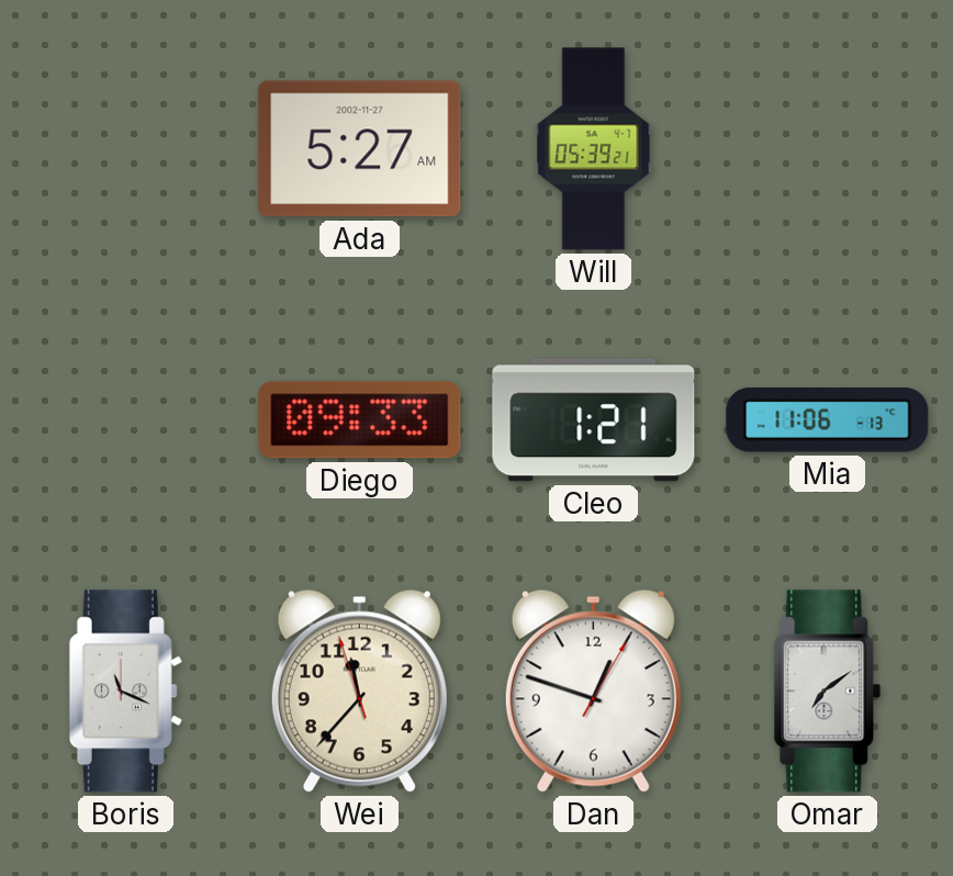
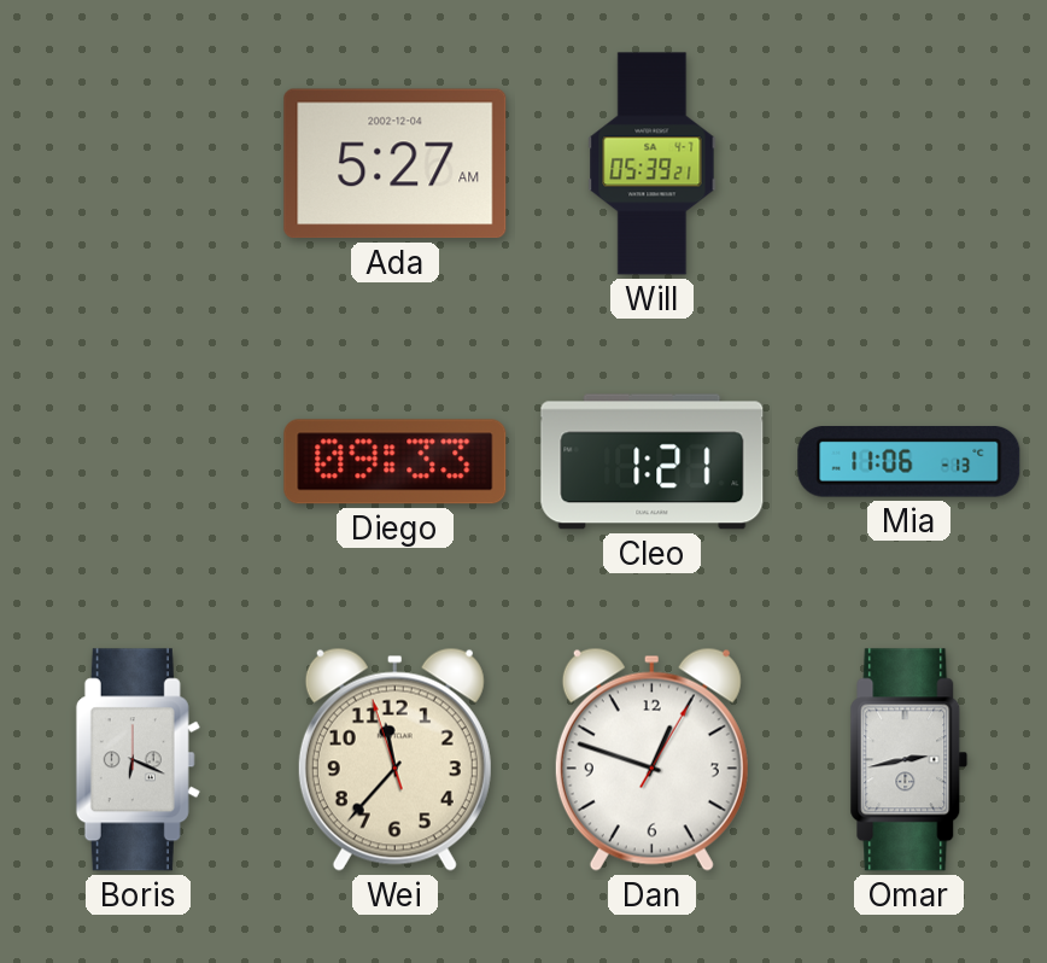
Ada date: 2002-11-27 -> 2002-12-04 (396, 164)
Boris: 11:19 -> 6:19 (138, 760)
Omar: 7:09 -> 2:43 (909, 760)
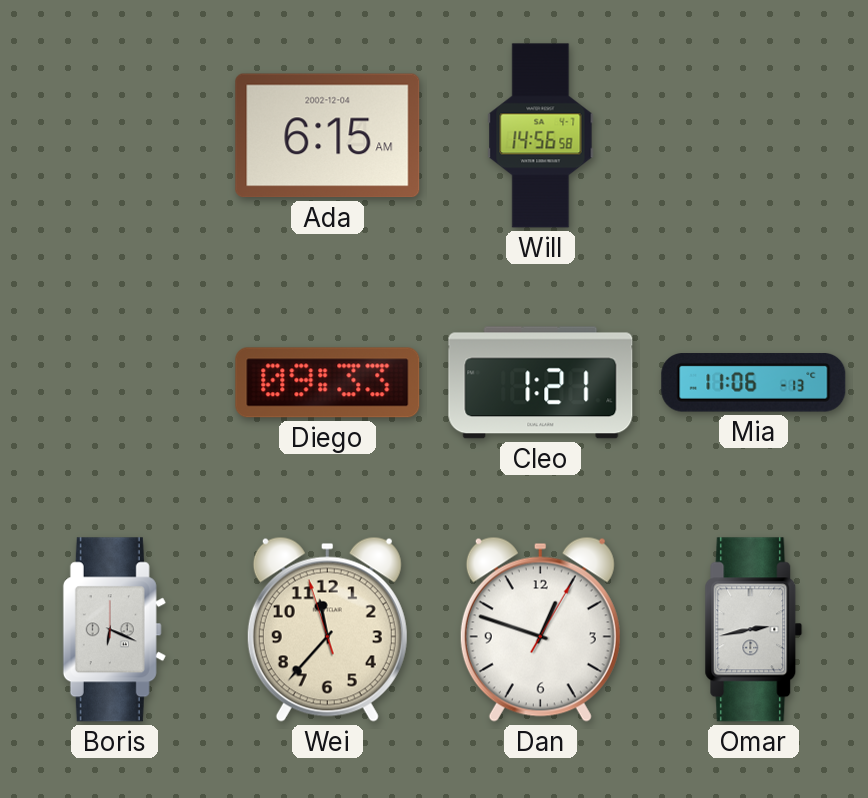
Ada: 5:27 -> 6:15 (328, 136)
Will: 05:39 -> 14:56 (541, 136)
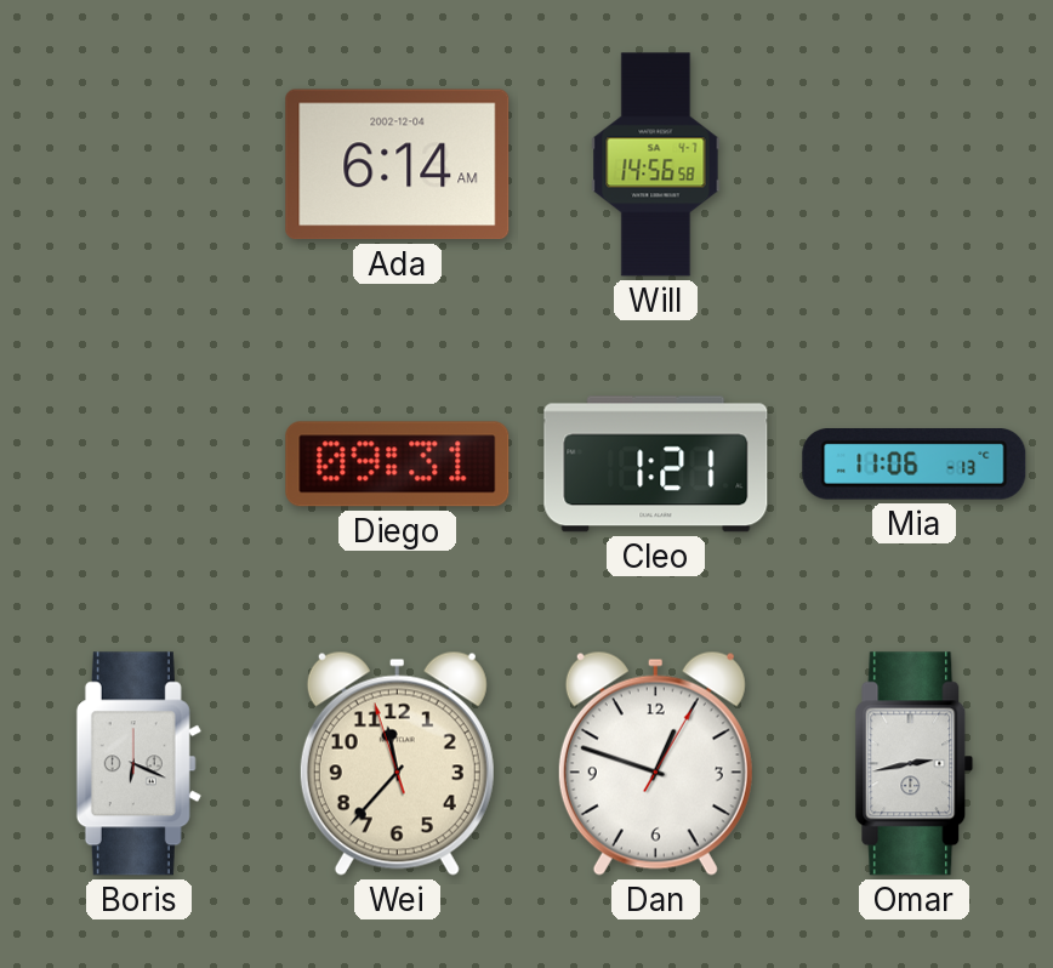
Ada: 6:15 -> 6:14 (398, 165)
Diego: 09:33 -> 09:31 (398, 465)
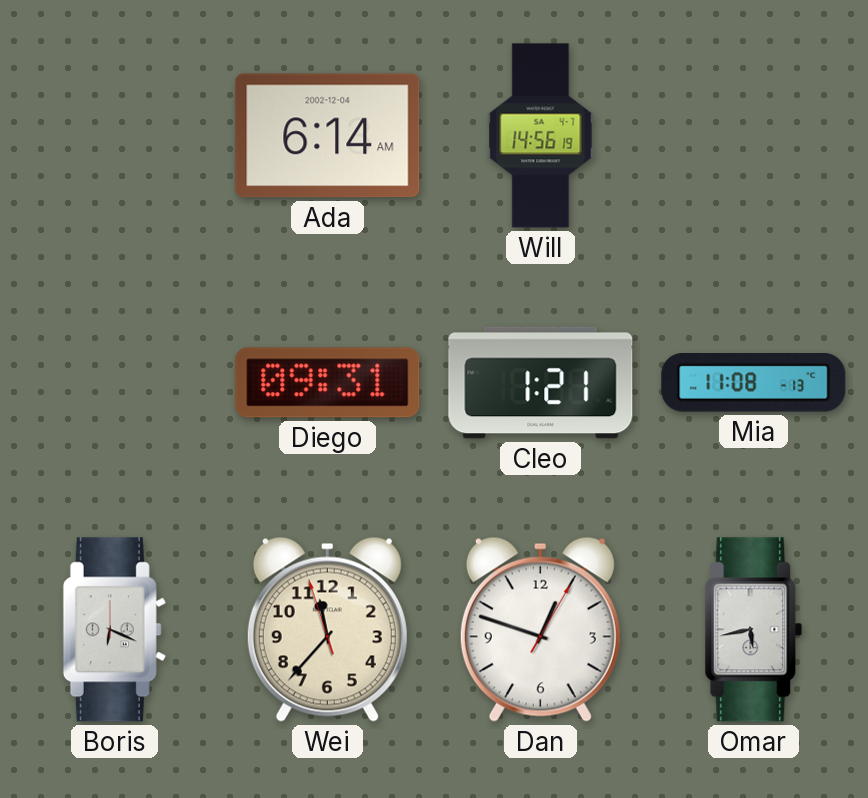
Will: 14:56:58 -> 14:56:19 (541, 136)
Mia: 11:06 -> 11:08 (754, 383)
Omar: 2:43 -> 5:43 (754, 630)
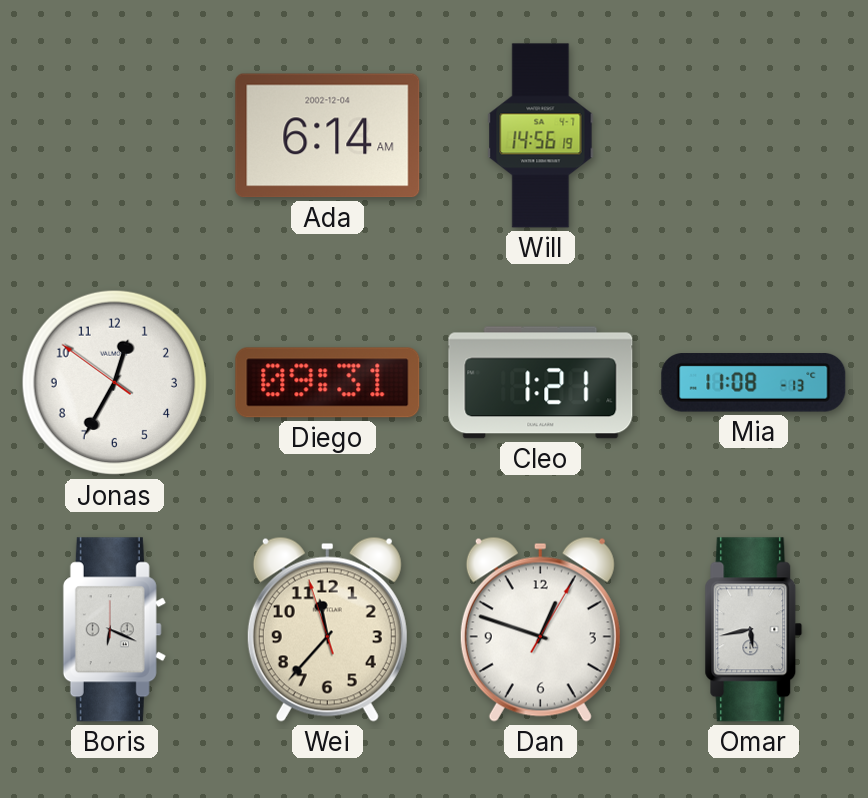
Jonas: none -> 12:34 (115, 383)
